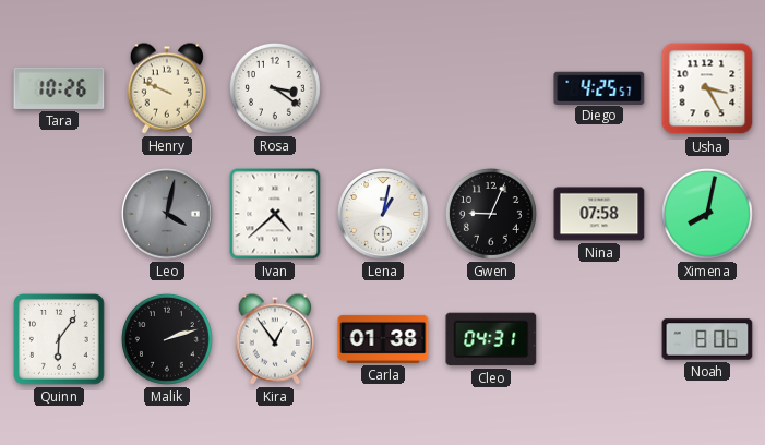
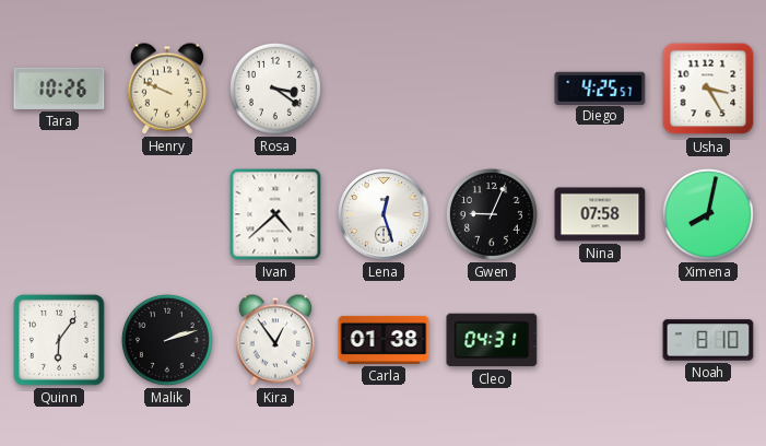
Leo: 4:02 -> none (167, 214)
Lena: 1:02 -> 12:27 (384, 214)
Noah: 8:06 -> 8:10 (708, 340)
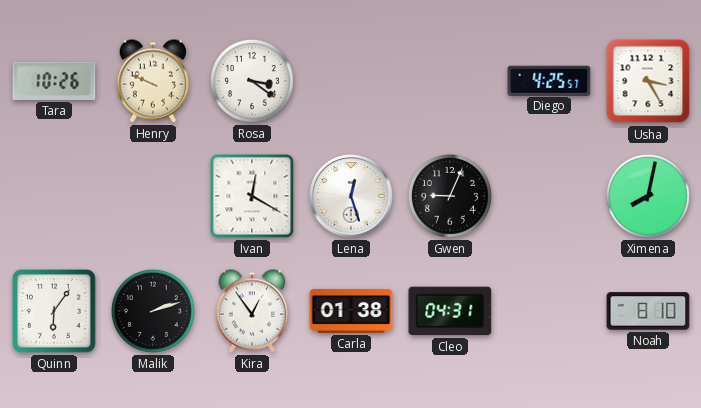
Ivan: 4:38 -> 12:20 (252, 196)
Nina: 07:58 -> none (600, 214)
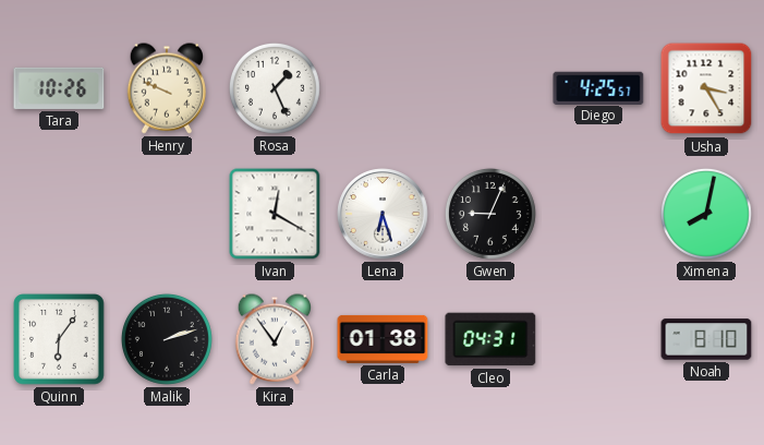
Rosa: 3:21 -> 1:26 (275, 88)
Lena: 12:27 -> 6:27 (383, 214)
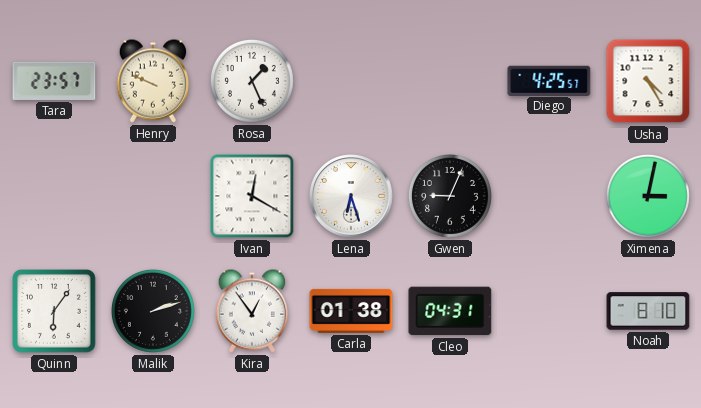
Tara: 10:26 -> 23:57 (54, 81)
Usha: 3:25 -> 4:25 (648, 81)
Ximena: 8:02 -> 3:02 (648, 196)
